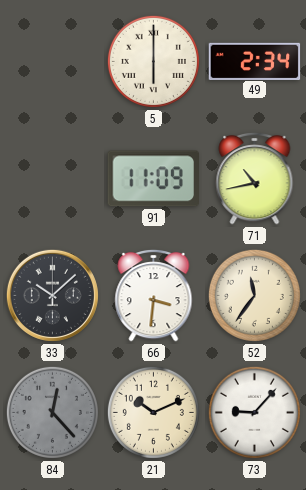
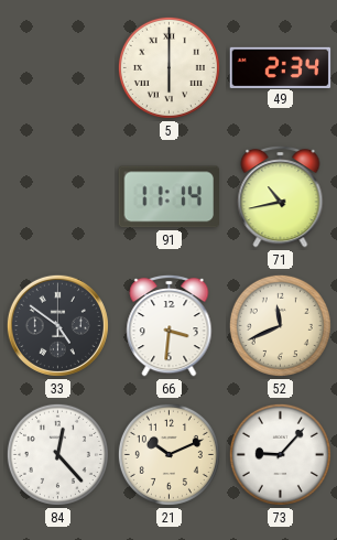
91: 11:09 -> 11:14 (170, 197)
33: 10:08 -> 4:51 (57, 325)
52: 11:36 -> 11:41 (280, 325)
84 dial: grey -> white (57, 454)
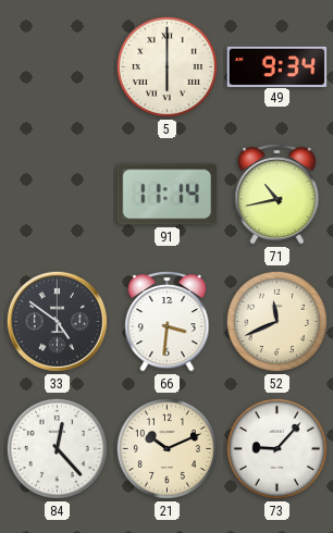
49: 2:34 -> 9:34 (277, 66)
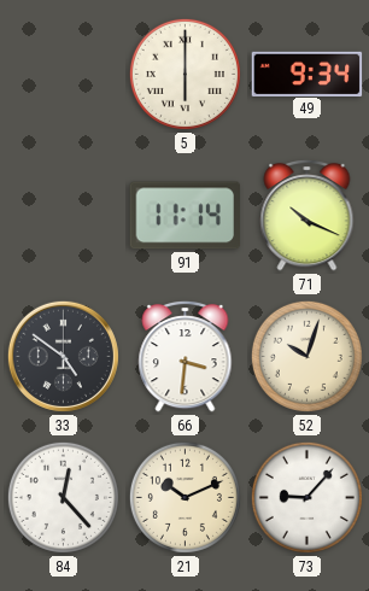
71: 10:43 -> 10:19 (307, 215)
52: 11:41 -> 10:03 (306, 356)
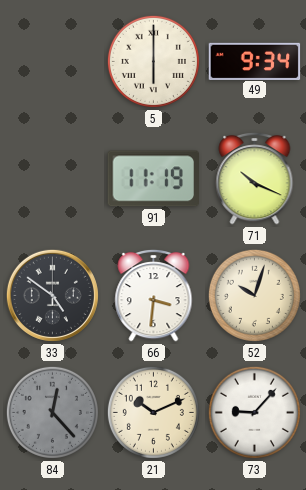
91: 11:14 -> 11:19 (154, 179)
84 dial: white -> grey (52, 412)
